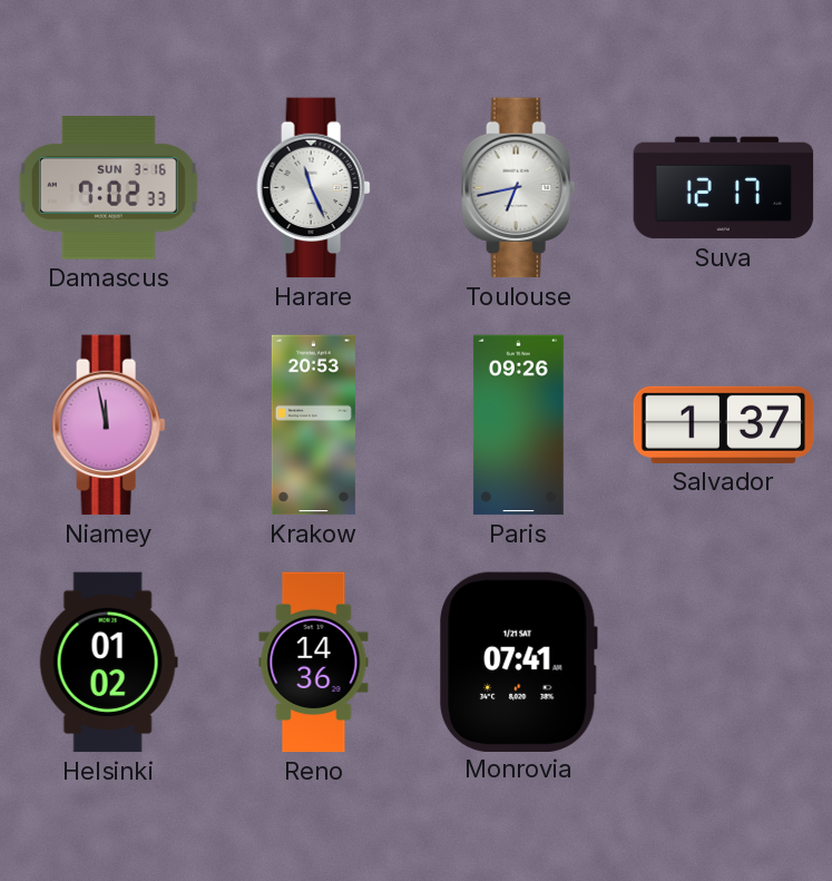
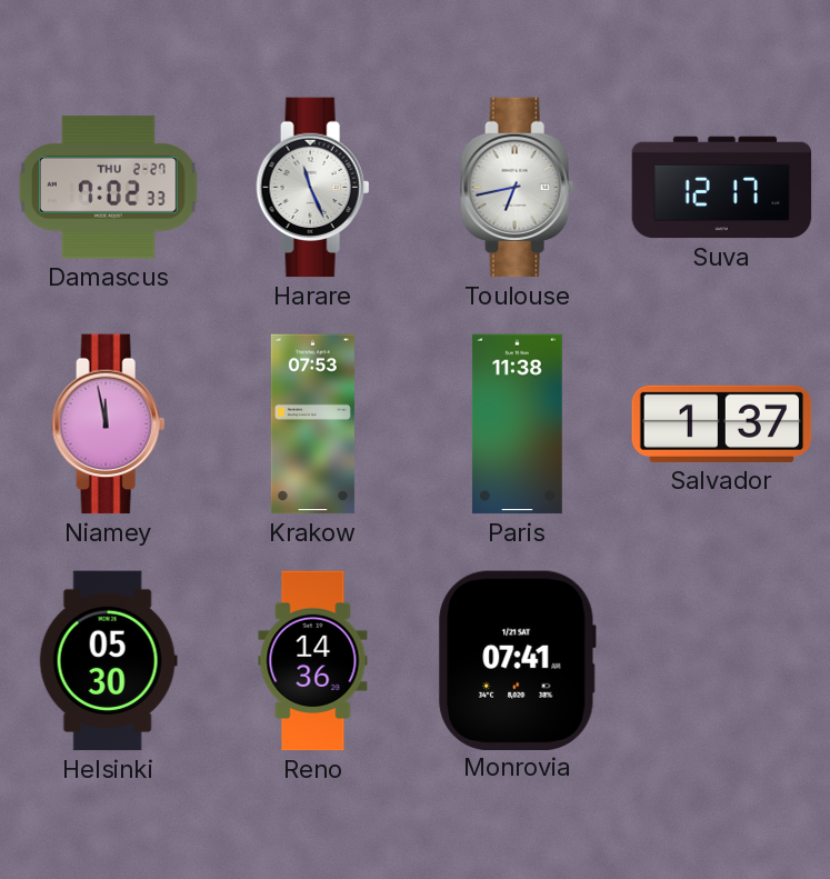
Damascus date: SUN 3-16 -> THU 2-27 (108, 188)
Krakow: 20:53 -> 07:53 (312, 424)
Paris: 09:26 -> 11:38 (517, 424)
Helsinki: 01:02 -> 05:30 (108, 661)
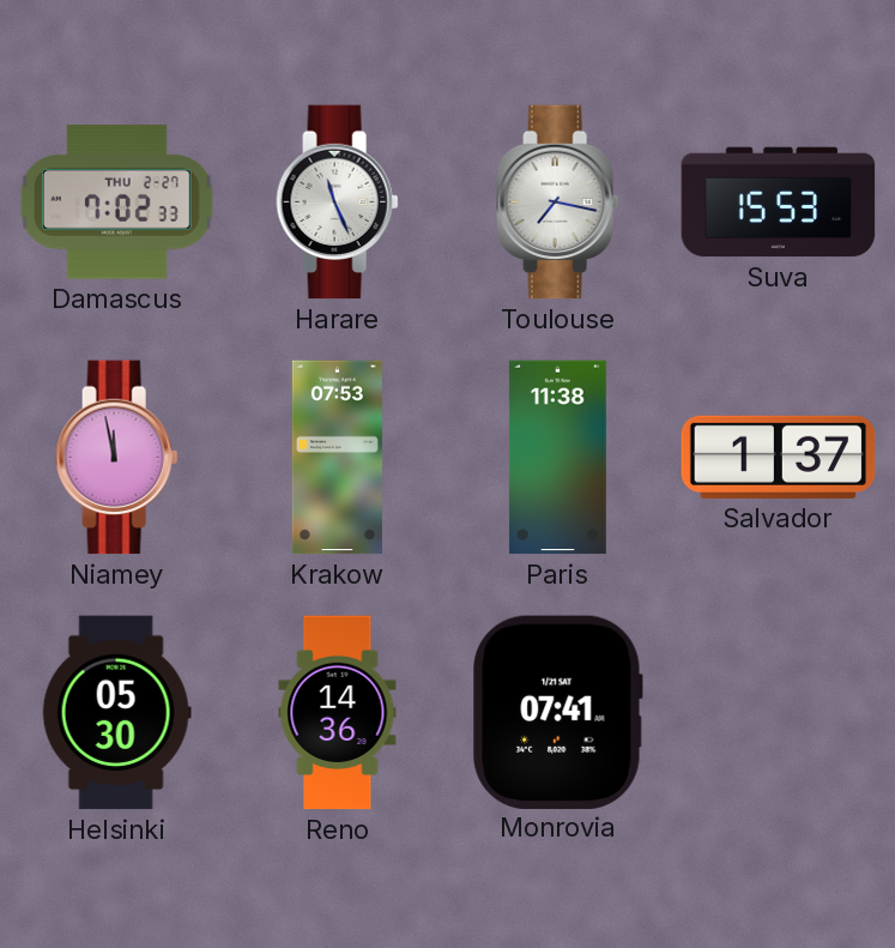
Toulouse: 6:43 -> 7:17 (558, 203)
Suva: 12:17 -> 15:53 (779, 203)
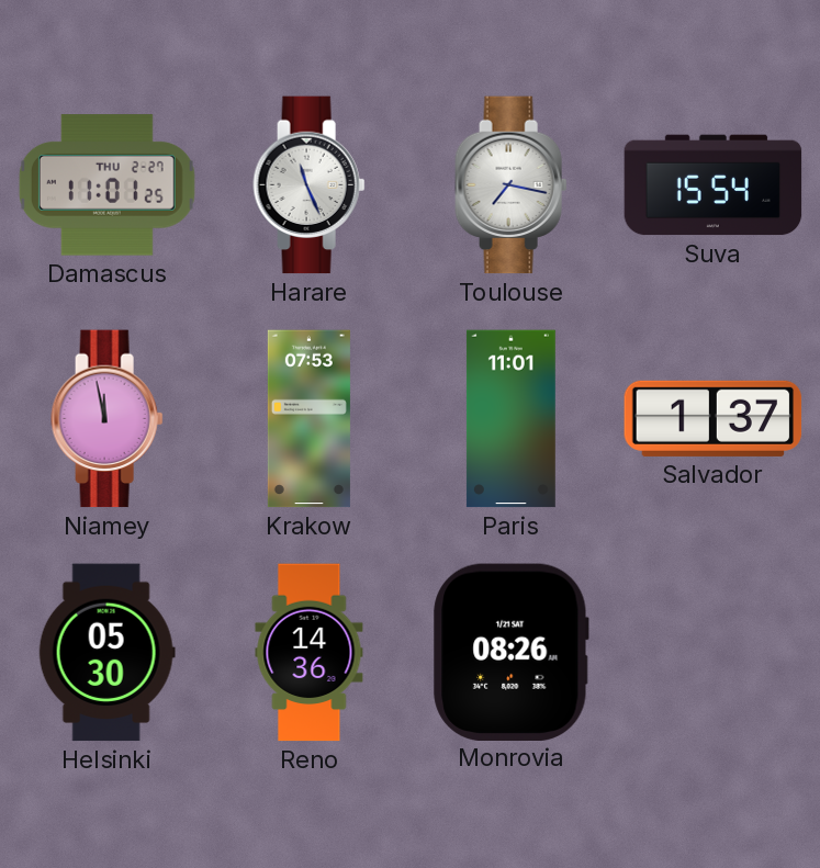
Damascus: 7:02 -> 11:01 (106, 185)
Suva: 15:53 -> 15:54 (714, 185)
Paris: 11:38 -> 11:01 (510, 419)
Monrovia: 07:41 -> 08:26 (512, 652)
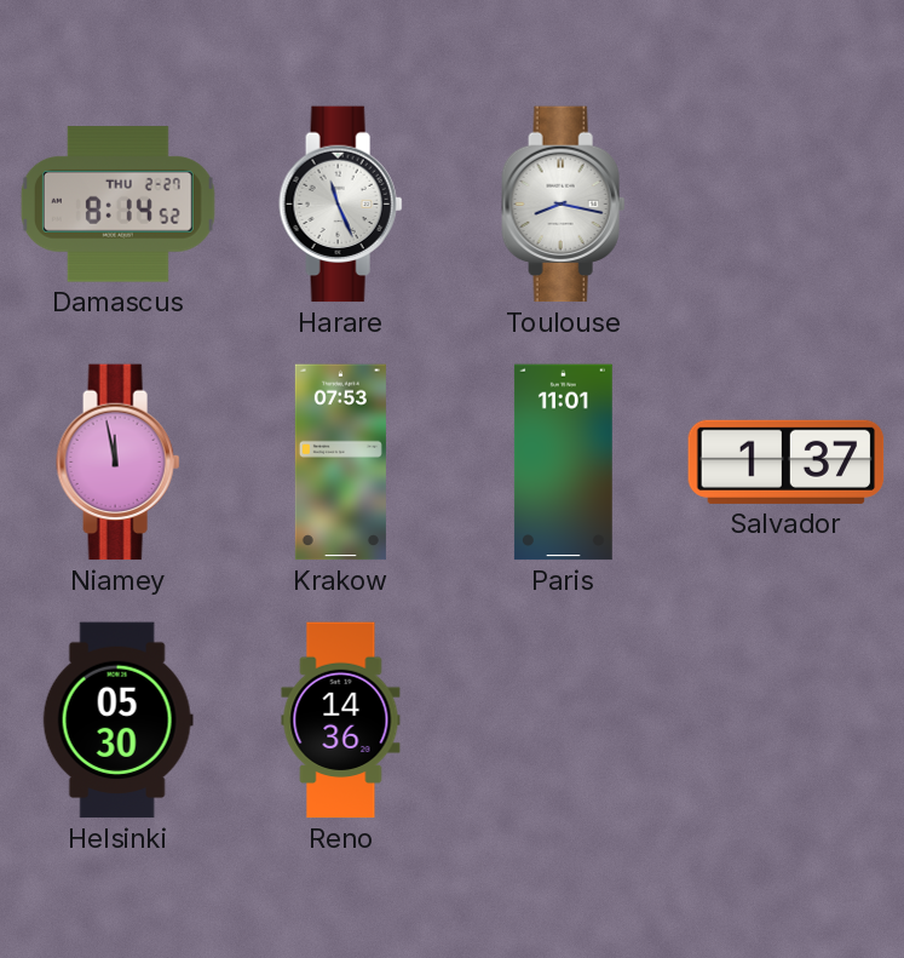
Damascus: 11:01 -> 8:14 (117, 205)
Toulouse: 7:17 -> 8:17 (564, 205)
Suva: 15:54 -> none (714, 185)
Monrovia: 08:26 -> none (512, 652)
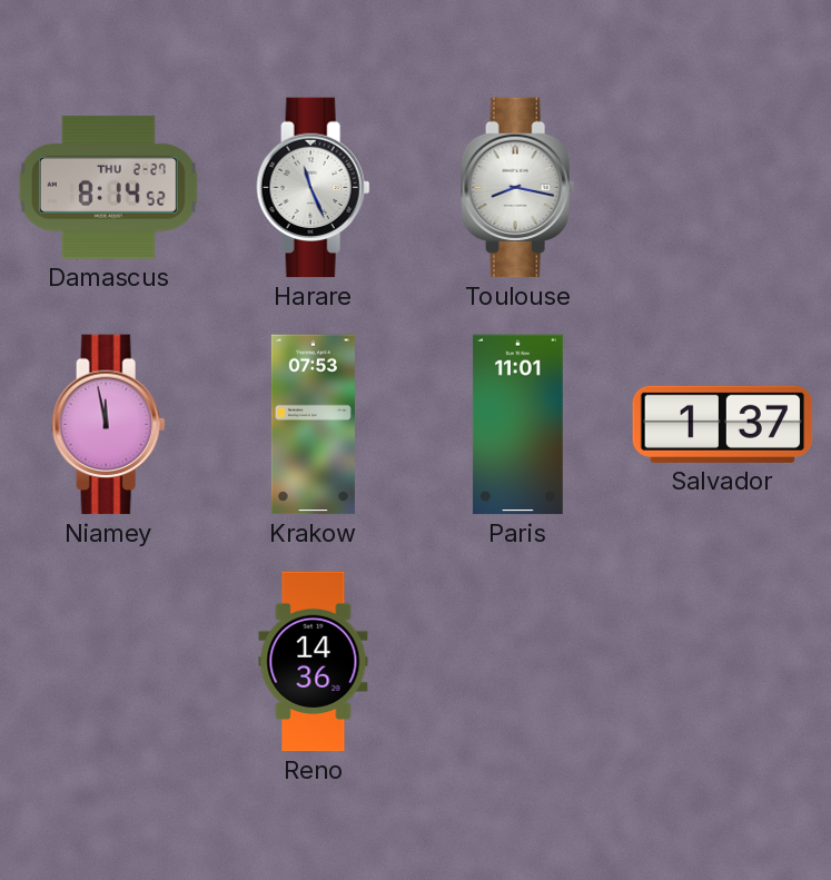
Helsinki: 05:30 -> none (117, 721)
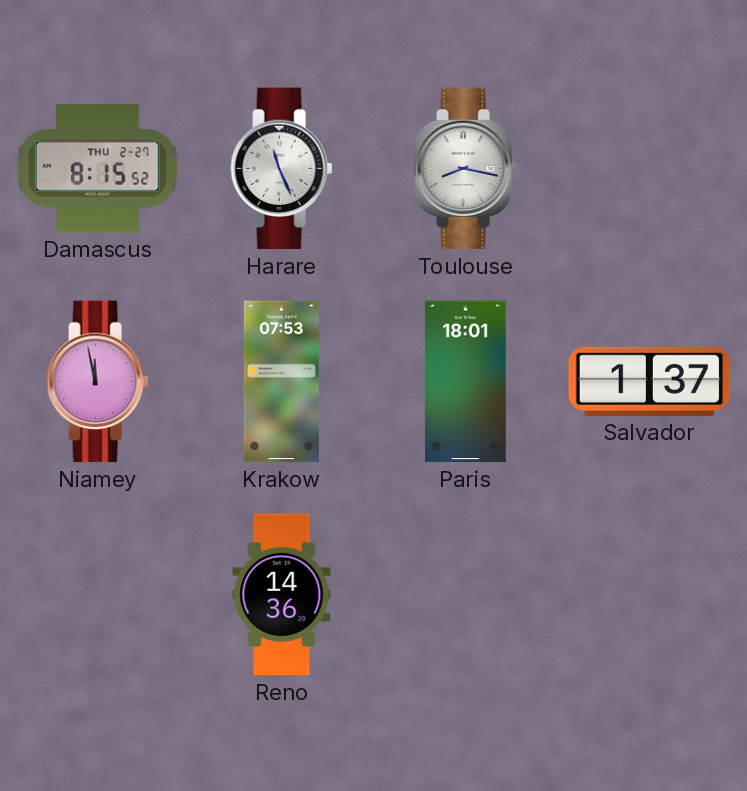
Damascus: 8:14 -> 8:15 (97, 169)
Paris: 11:01 -> 18:01 (465, 382)
